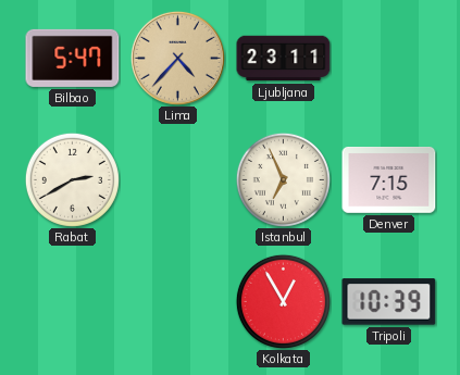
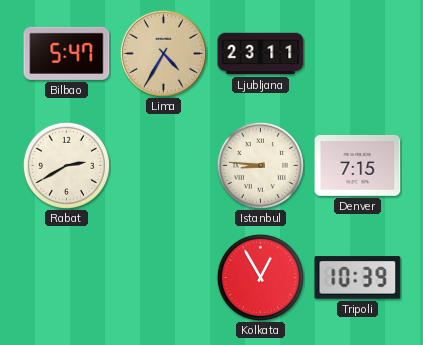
Lima: 4:37 -> 4:35 (163, 53)
Istanbul: 6:56 -> 8:46 (260, 165)
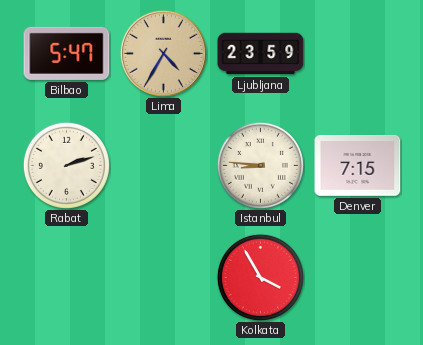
Ljubljana: 23:11 -> 23:59 (261, 54)
Rabat: 2:40 -> 2:12 (66, 165)
Kolkata: 12:55 -> 3:55 (260, 277)
Tripoli: 10:39 -> none (358, 278)
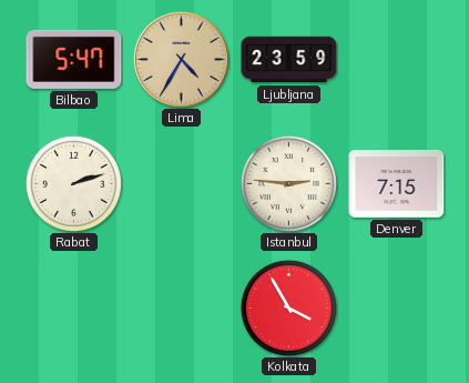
Istanbul: 8:46 -> 2:46 (288, 183)
